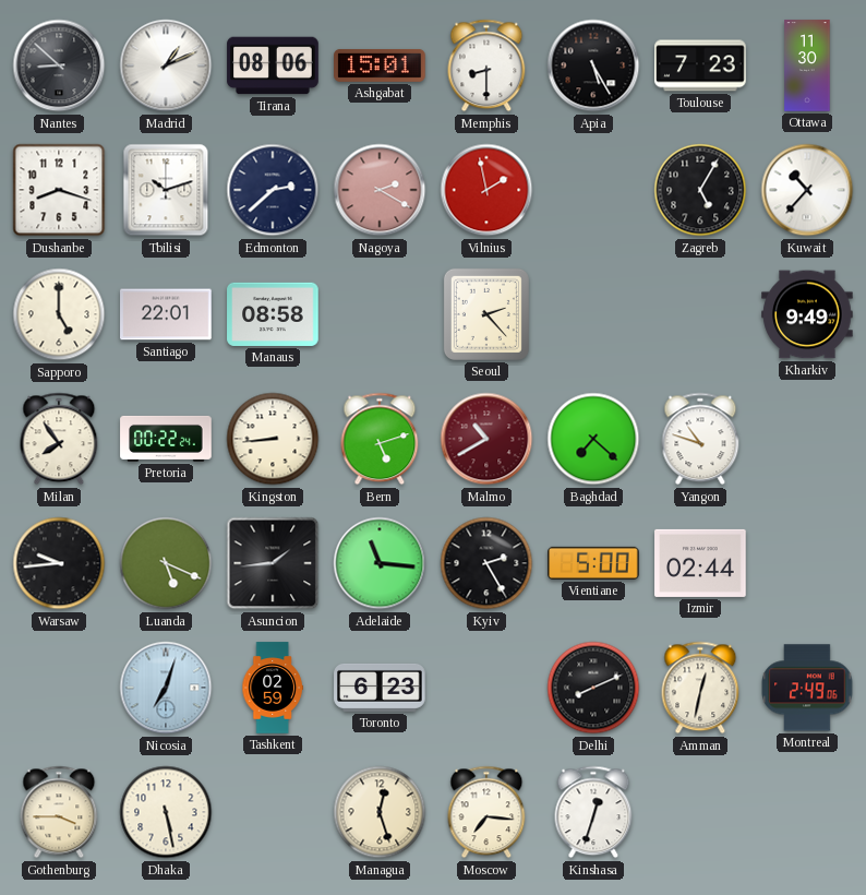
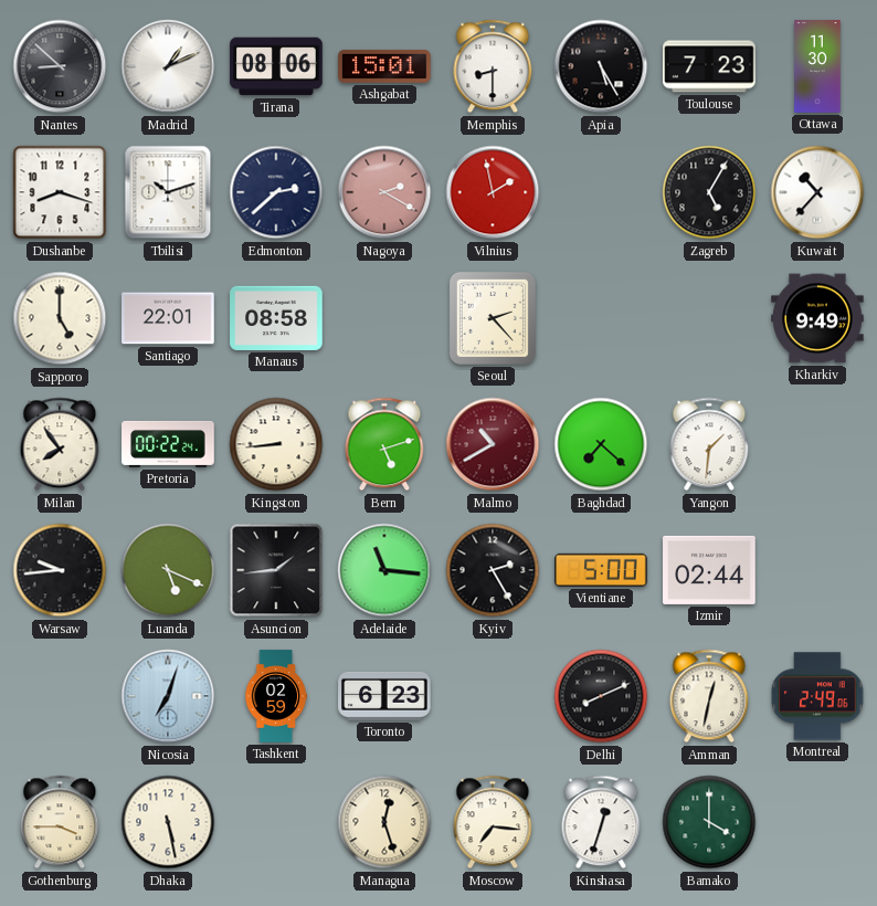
Yangon: 10:48 -> 1:31 (709, 444)
Bamako: none -> 4:00 (709, 822)
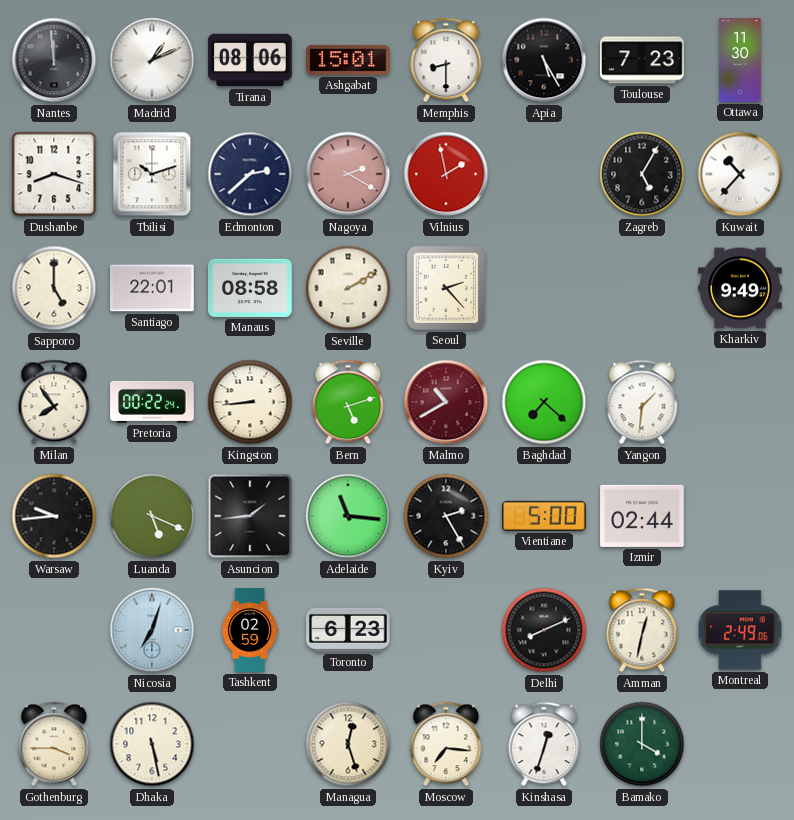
Nantes: 8:52 -> 11:59 (54, 60)
Seville: none -> 2:10 (348, 288)
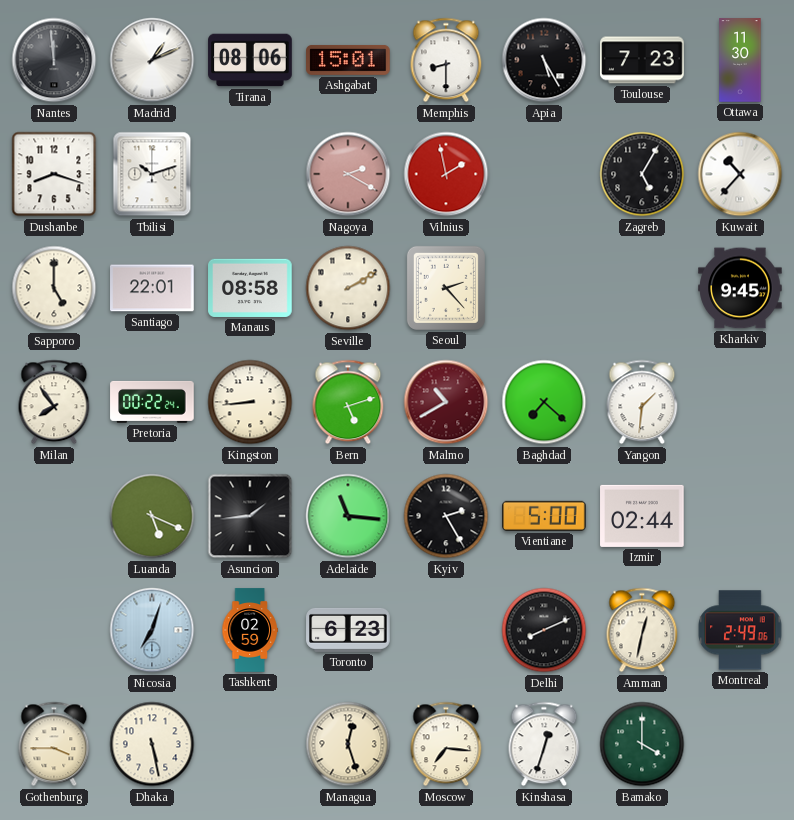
Edmonton: 2:38 -> none (250, 174)
Kharkiv: 9:49 -> 9:45 (740, 288)
Warsaw: 9:44 -> none (54, 516)
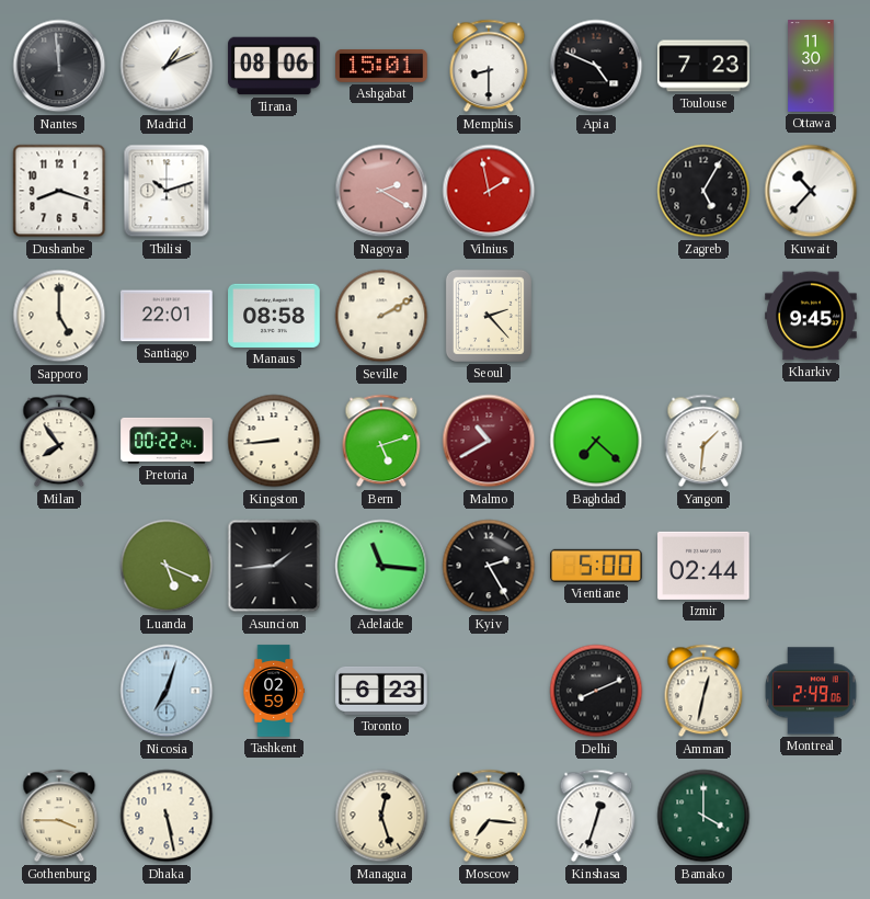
Apia: 5:25 -> 4:49 (596, 66)
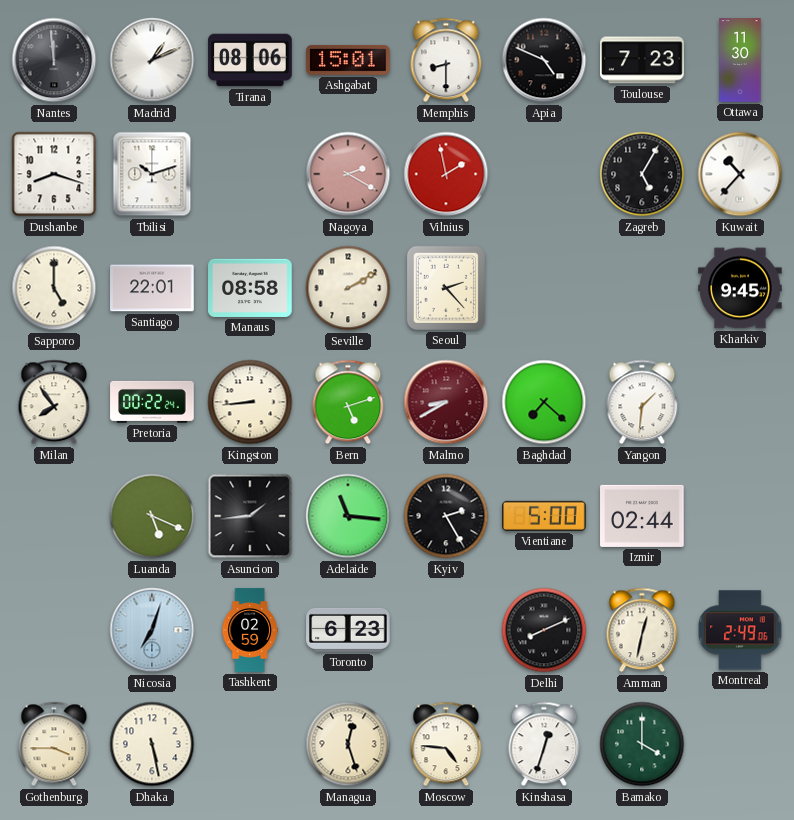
Malmo: 10:40 -> 8:40 (446, 402)
Moscow: 7:16 -> 4:46 (446, 744)
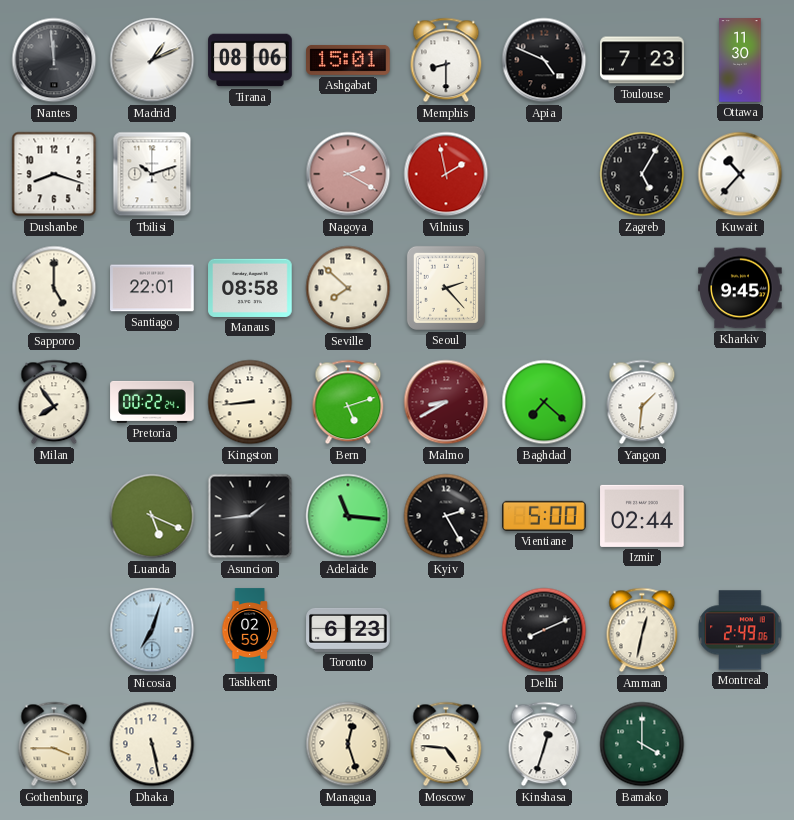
Seville: 2:10 -> 7:52 (348, 288)
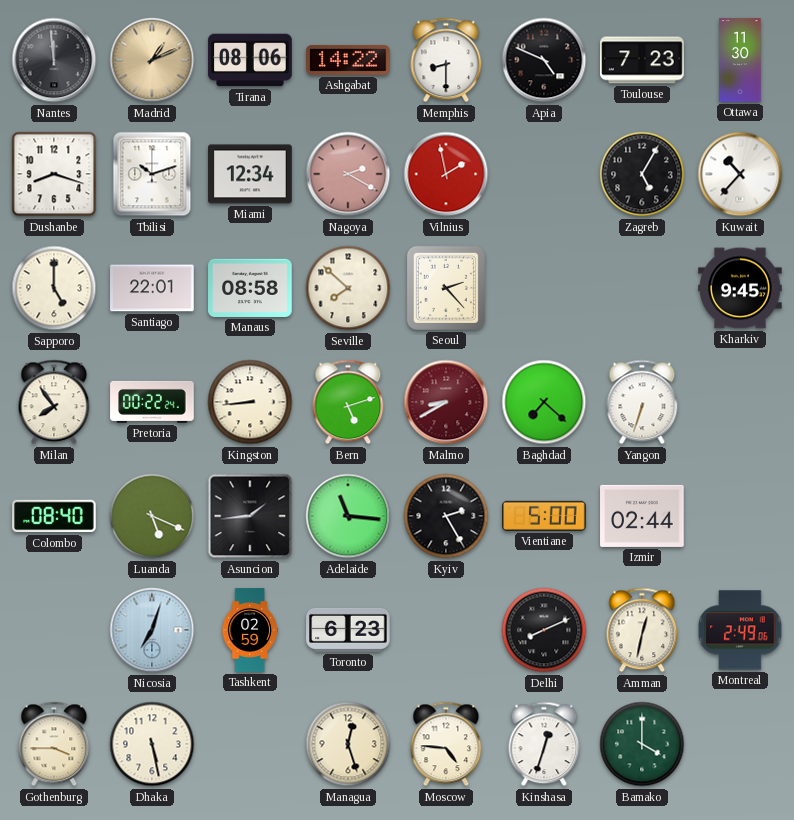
Madrid dial: white -> champagne (152, 60)
Ashgabat: 15:01 -> 14:22 (348, 60)
Miami: none -> 12:34 (250, 174)
Yangon: 1:31 -> 6:33 (642, 402)
Colombo: none -> 08:40 (54, 516)
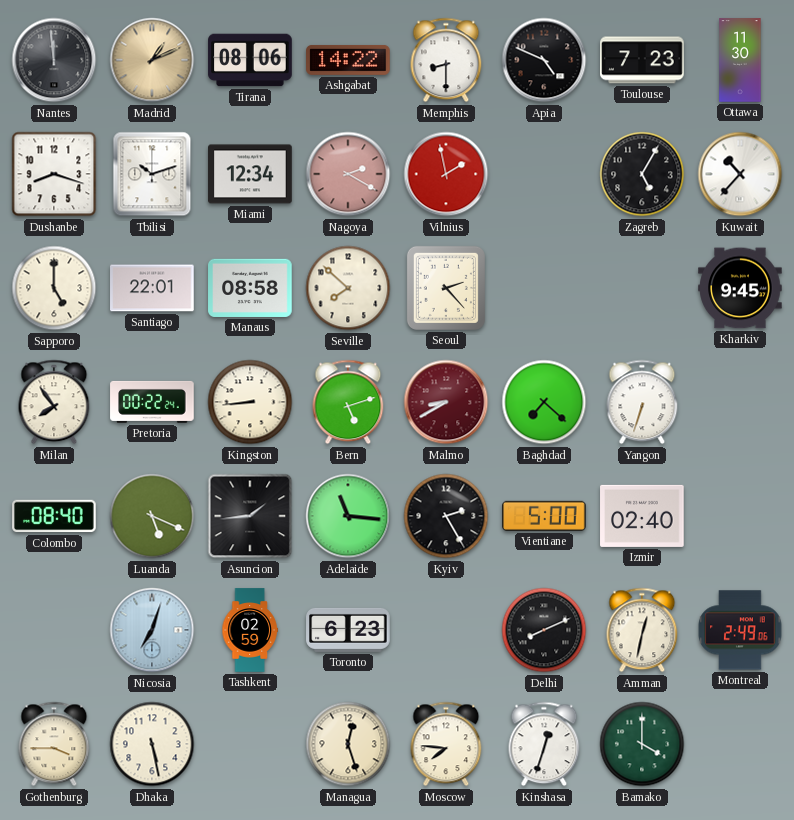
Izmir: 02:44 -> 02:40 (642, 516)
Moscow: 4:46 -> 7:46 (446, 744)
